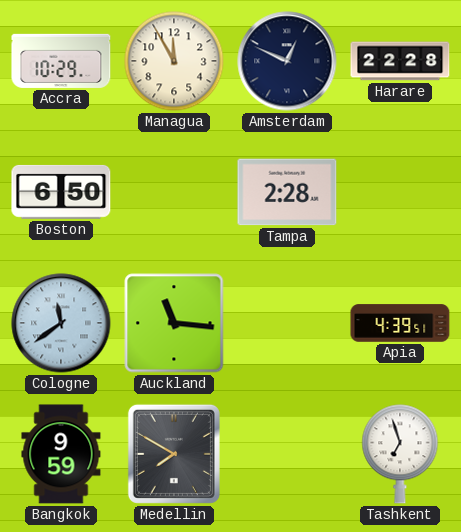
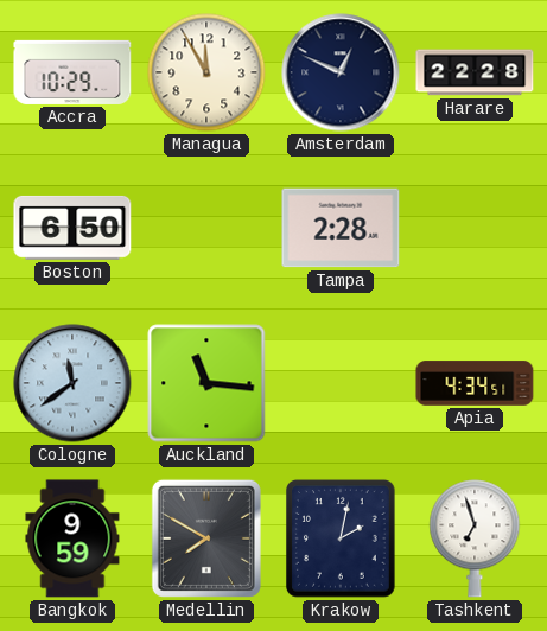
Apia: 4:39 -> 4:34 (475, 383)
Krakow: none -> 2:02 (342, 538)
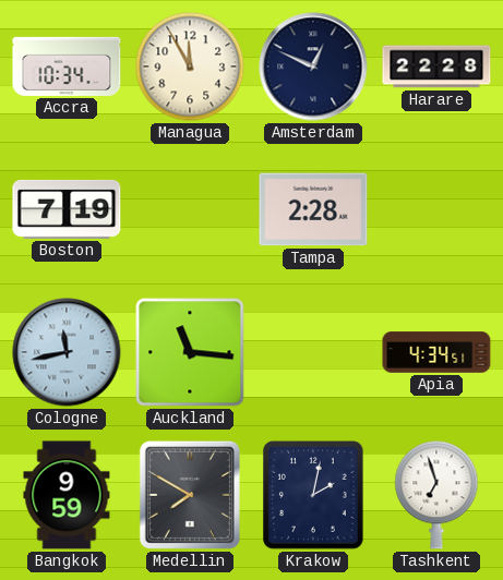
Accra: 10:29 -> 10:34 (67, 67)
Boston: 6:50 -> 7:19 (67, 209)
Cologne: 11:39 -> 11:43 (67, 352)
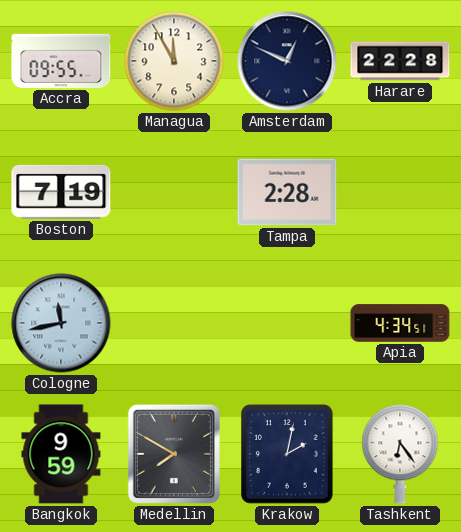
Accra: 10:34 -> 09:55 (61, 61)
Auckland: 11:16 -> none (190, 352)
Tashkent: 6:57 -> 6:24 (400, 454)
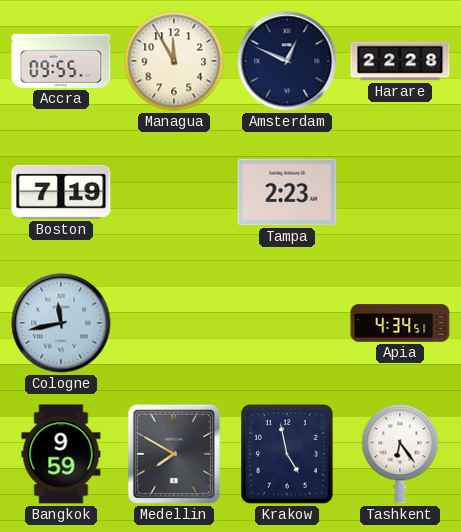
Tampa: 2:28 -> 2:23 (287, 192)
Krakow: 2:02 -> 4:58 (288, 454)
